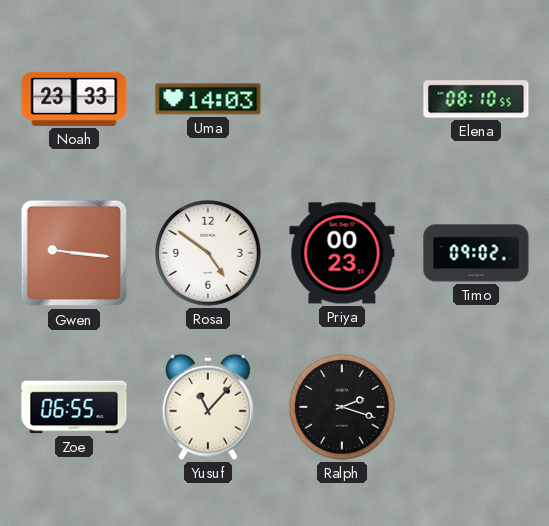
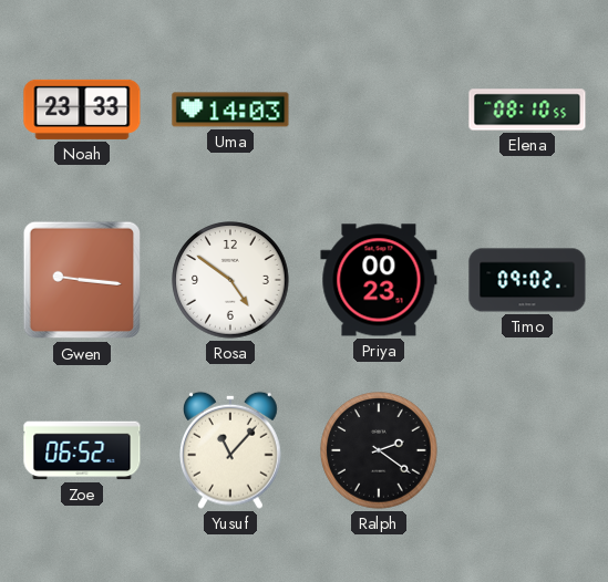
Zoe: 06:55 -> 06:52 (82, 450)
Ralph: 2:18 -> 2:21 (379, 450)
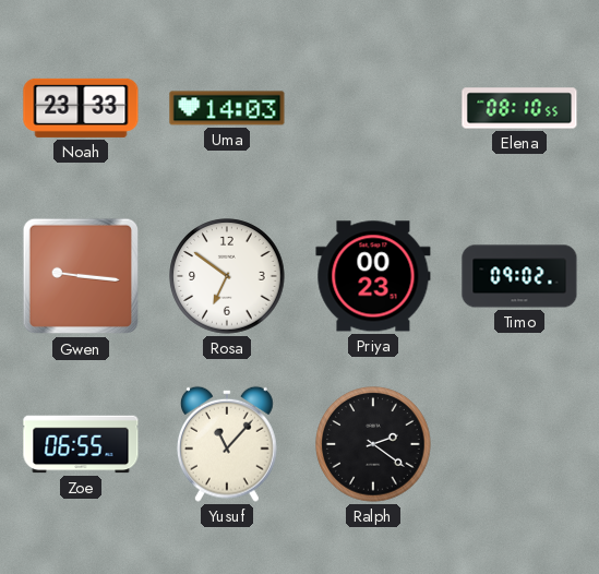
Rosa: 4:51 -> 6:51 (227, 276)
Zoe: 06:52 -> 06:55 (81, 444)
